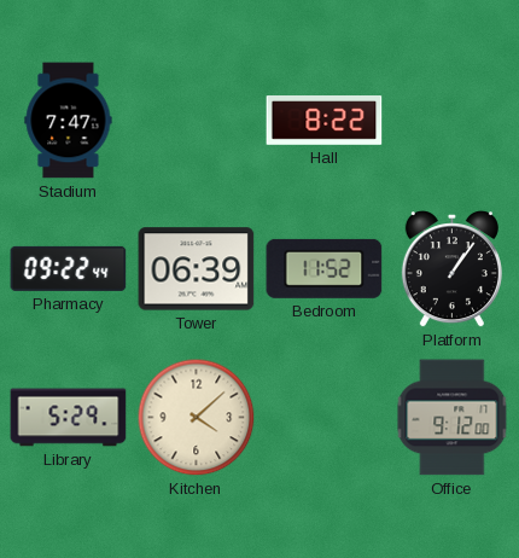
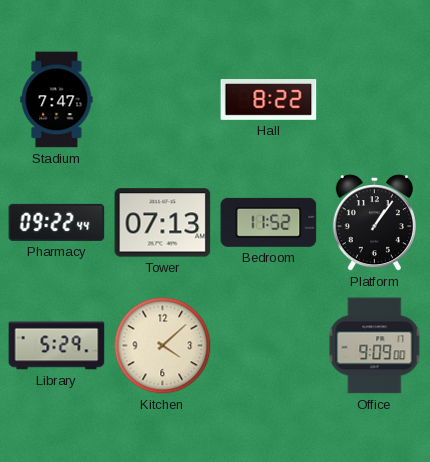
Tower: 06:39 -> 07:13 (163, 223)
Office: 9:12 -> 9:09 (375, 346)
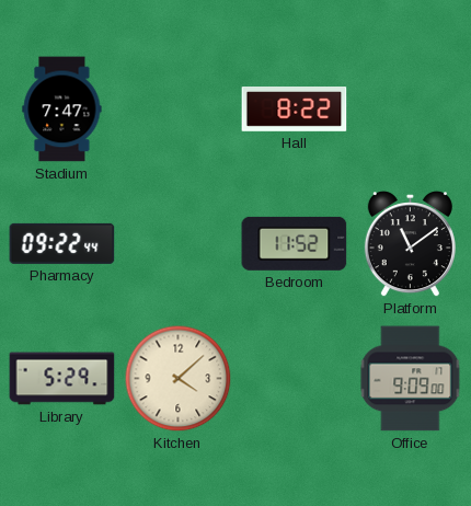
Tower: 07:13 -> none (163, 223)
Platform: 1:06 -> 11:09 (410, 244)
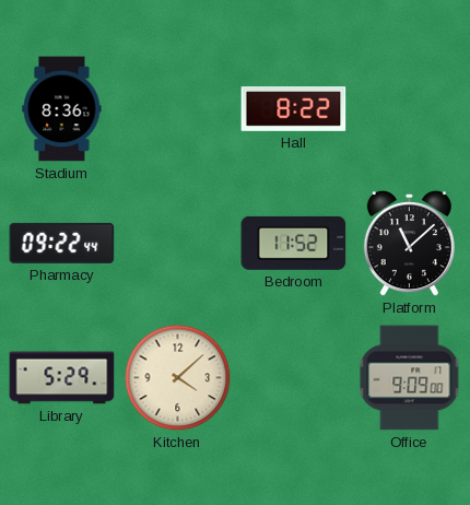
Stadium: 7:47 -> 8:36 (62, 109)
Platform: 11:09 -> 11:08 (409, 244)
